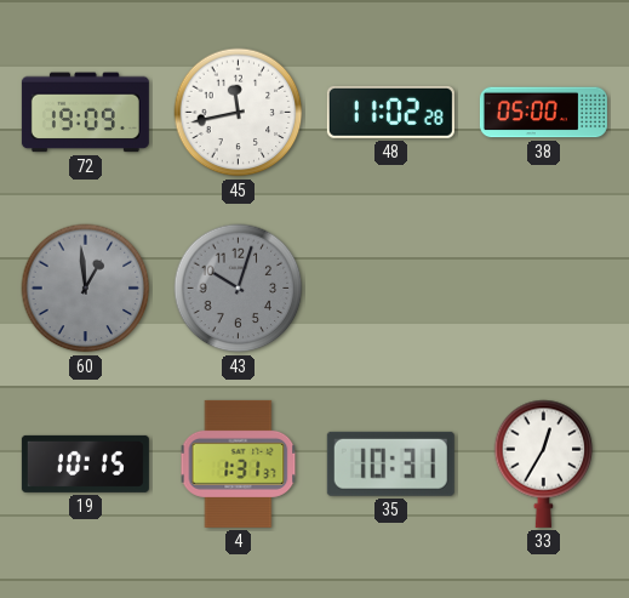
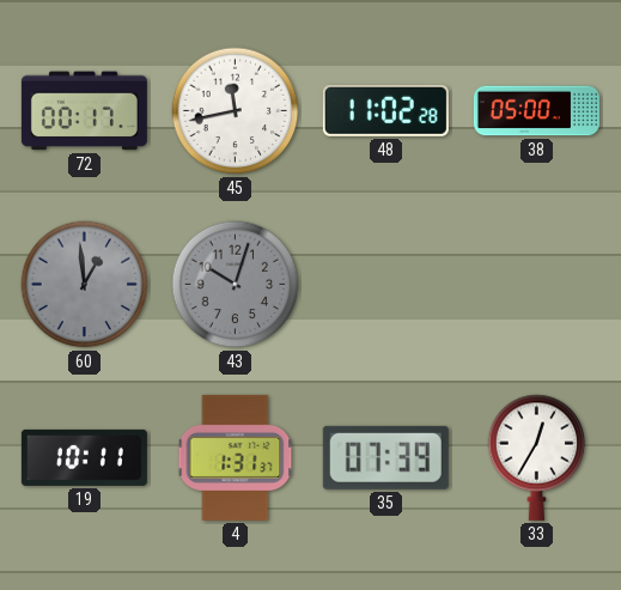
72: 19:09 -> 00:17 (84, 111)
19: 10:15 -> 10:11 (84, 457)
35: 10:31 -> 07:39 (385, 457)
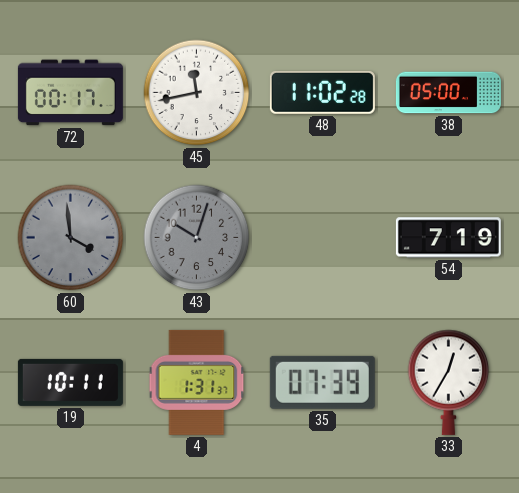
60: 12:59 -> 3:59 (71, 238)
54: none -> 7:19 (448, 238)
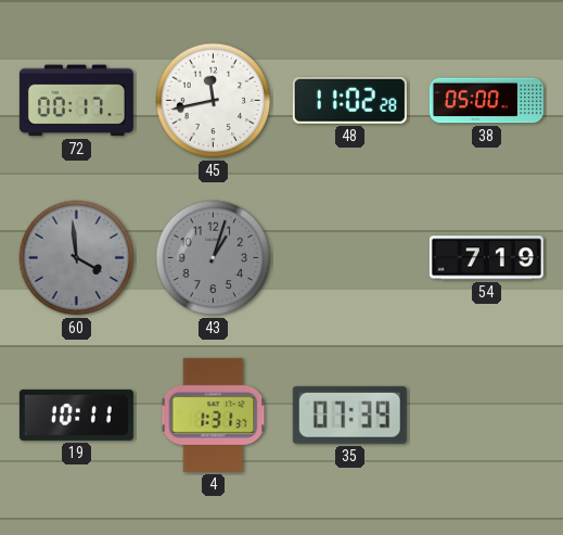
43: 10:03 -> 1:03 (214, 258)
33: 12:35 -> none (449, 382)
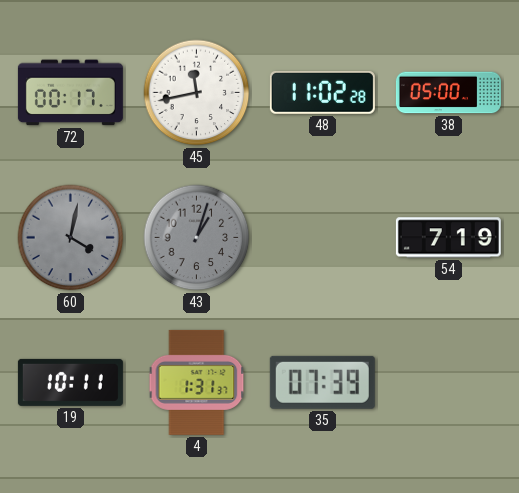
60: 3:59 -> 4:02 (71, 238)
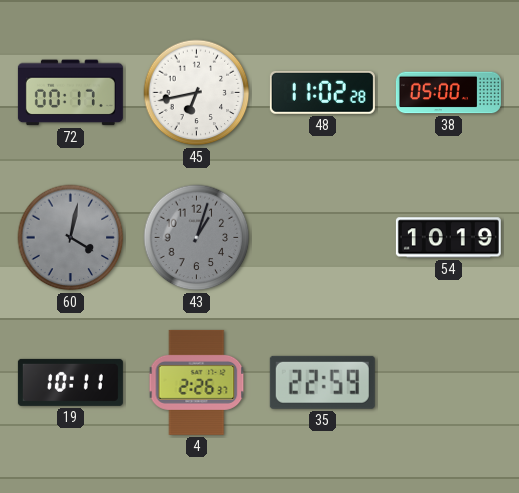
45: 11:43 -> 6:43 (197, 93)
54: 7:19 -> 10:19 (448, 238)
4: 1:31 -> 2:26 (197, 382)
35: 07:39 -> 22:59 (322, 382)
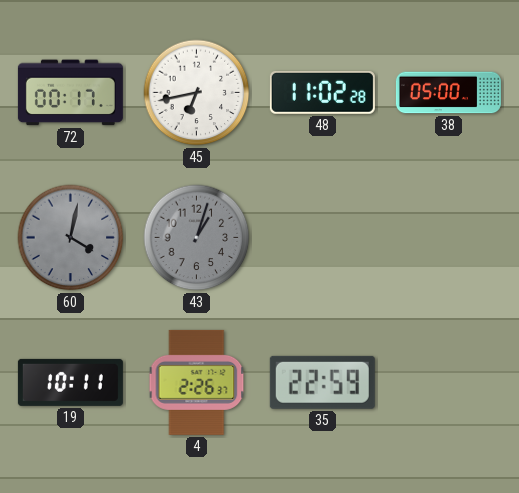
54: 10:19 -> none (448, 238)
